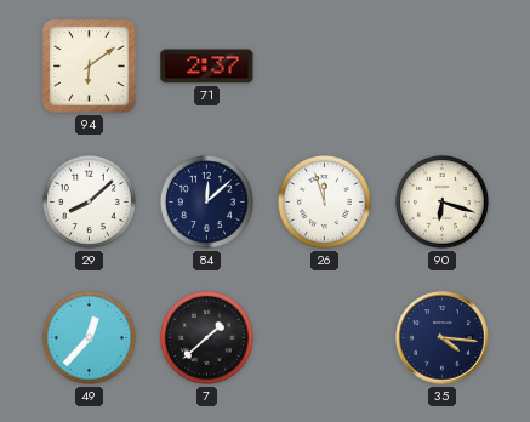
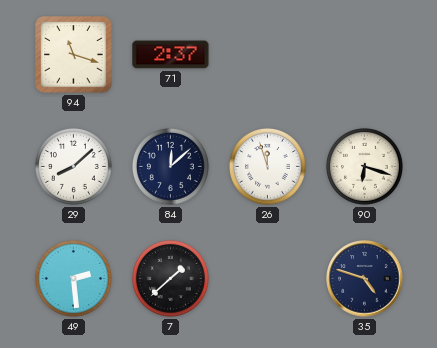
94: 6:09 -> 11:18 (74, 55)
49: 12:37 -> 2:29 (73, 278)
35: 4:16 -> 4:48 (365, 279)
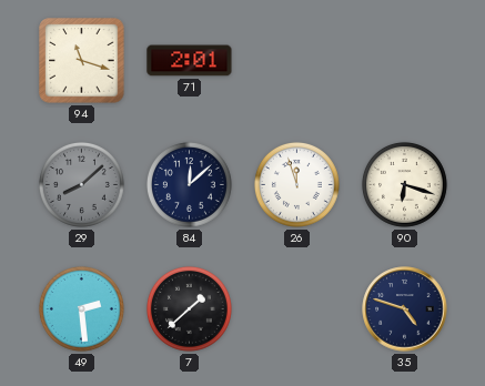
71: 2:37 -> 2:01 (190, 61)
29 dial: white -> grey (81, 184)
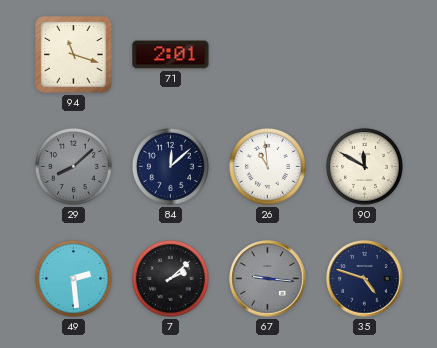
26: 11:57 -> 10:59 (267, 166)
90: 6:18 -> 11:50 (364, 166)
7: 1:38 -> 2:08 (170, 278)
67: none -> 9:16 (268, 279)
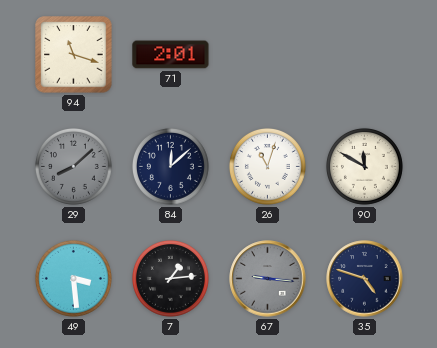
26: 10:59 -> 11:03 (267, 166)
49: 2:29 -> 3:29 (73, 278)
7: 2:08 -> 1:14 (170, 278)
